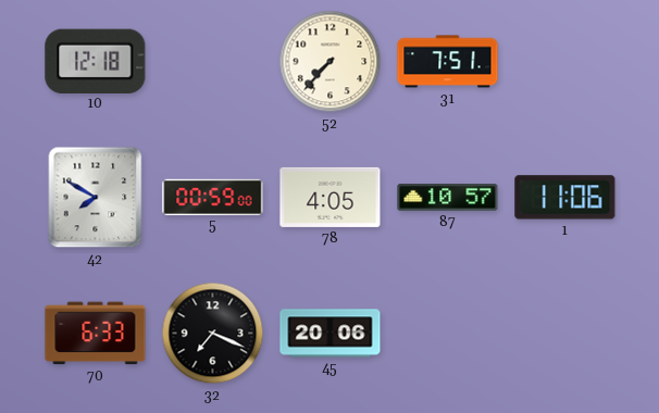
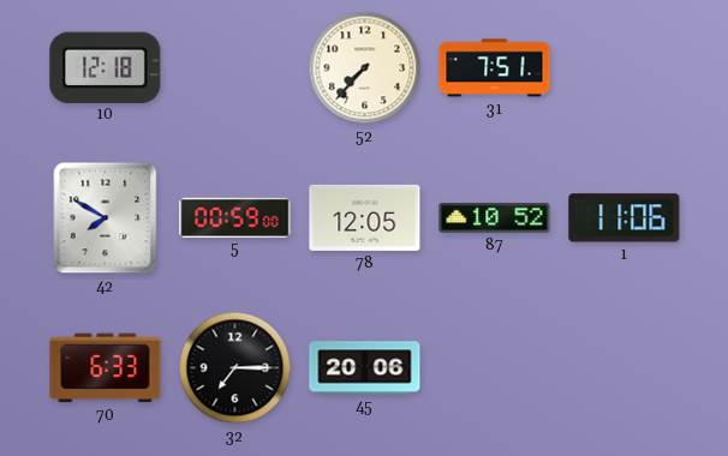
78: 4:05 -> 12:05 (365, 217)
87: 10:57 -> 10:52 (495, 218)
32: 7:19 -> 7:15 (235, 368)
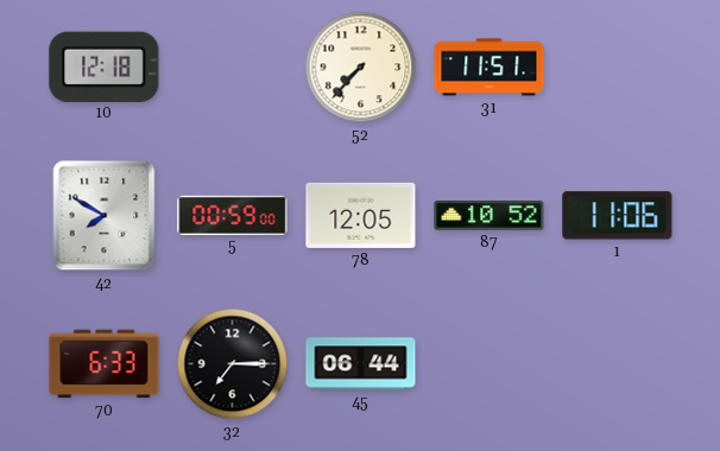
31: 7:51 -> 11:51 (490, 68)
45: 20:06 -> 06:44 (361, 364)
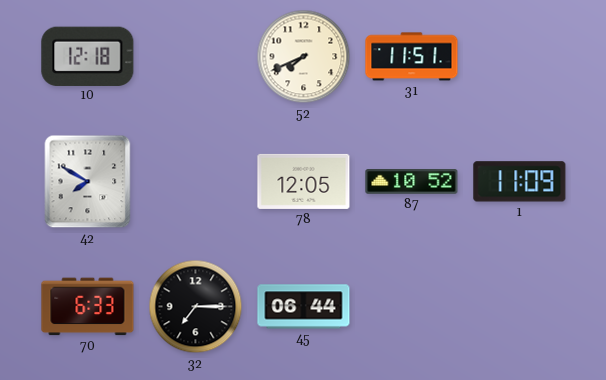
52: 7:37 -> 7:41 (304, 57)
5: 00:59 -> none (233, 215)
1: 11:06 -> 11:09 (520, 182)
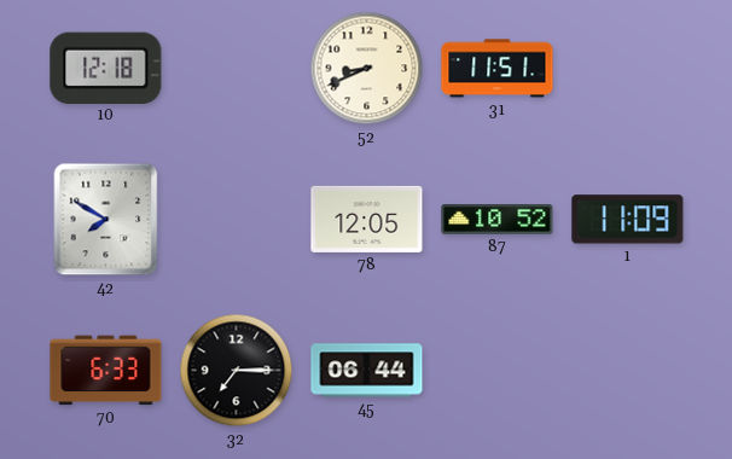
52: 7:41 -> 8:41 (367, 69)
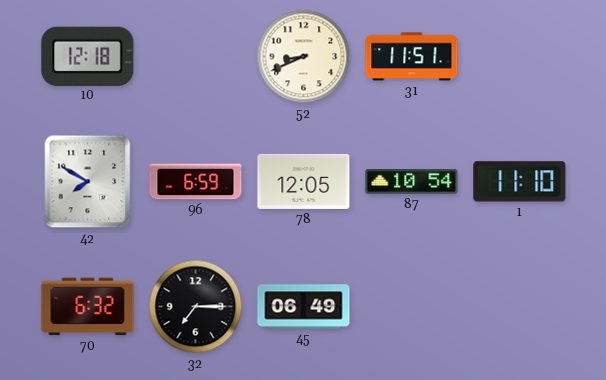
96: none -> 6:59 (196, 182)
87: 10:52 -> 10:54 (412, 182)
1: 11:09 -> 11:10 (520, 182)
70: 6:33 -> 6:32 (88, 307)
45: 06:44 -> 06:49 (304, 307)
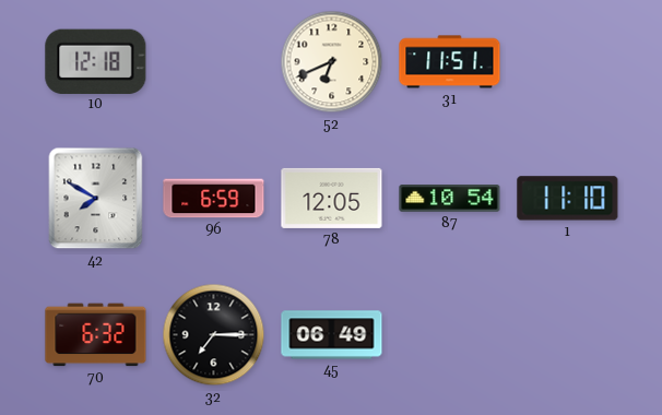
52: 8:41 -> 6:41 (332, 62)
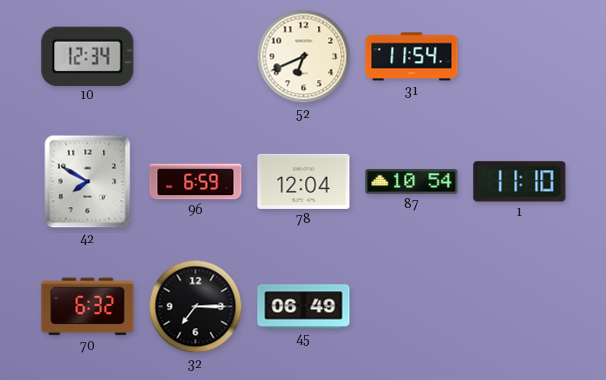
10: 12:18 -> 12:34 (88, 56)
31: 11:51 -> 11:54 (412, 57)
78: 12:05 -> 12:04 (304, 181)
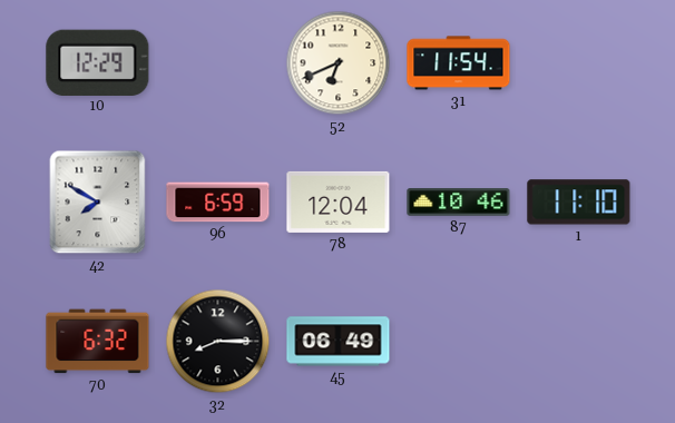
10: 12:34 -> 12:29 (98, 62)
87: 10:54 -> 10:46 (459, 203)
32: 7:15 -> 8:15 (218, 342)
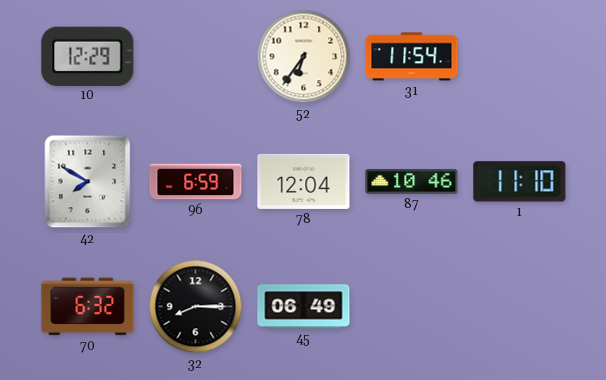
52: 6:41 -> 6:36 (304, 57)
